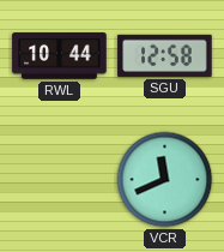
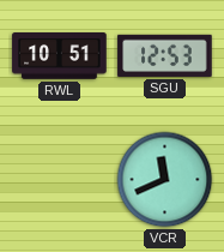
RWL: 10:44 -> 10:51 (60, 56)
SGU: 12:58 -> 12:53 (165, 55)
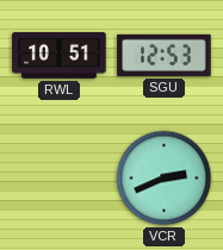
VCR: 11:41 -> 2:41 (165, 179)
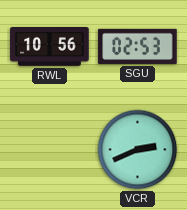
RWL: 10:51 -> 10:56 (50, 47)
SGU: 12:53 -> 02:53 (138, 46)
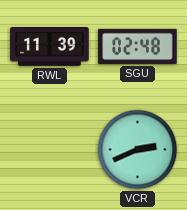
RWL: 10:56 -> 11:39 (50, 47)
SGU: 02:53 -> 02:48 (138, 46)
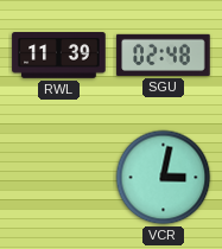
VCR: 2:41 -> 3:02 (164, 178)
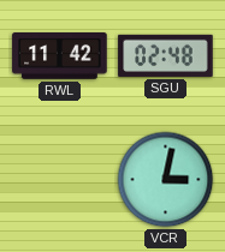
RWL: 11:39 -> 11:42 (60, 56)
